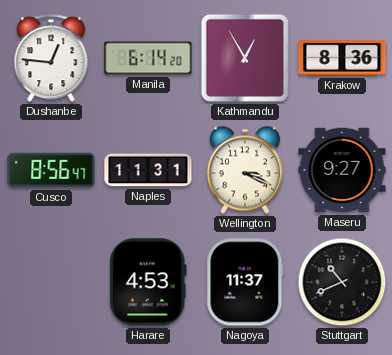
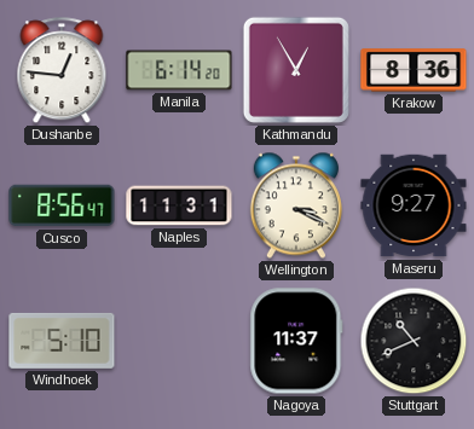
Windhoek: none -> 5:10 (62, 341)
Harare: 4:53 -> none (148, 282)
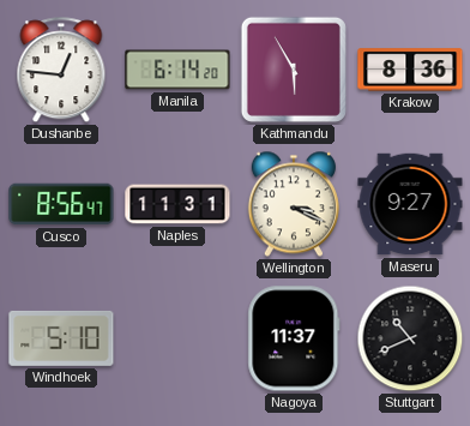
Kathmandu: 12:55 -> 5:55 (294, 70)
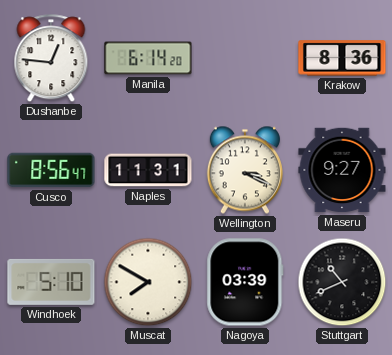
Kathmandu: 5:55 -> none (294, 70)
Muscat: none -> 7:50 (148, 282)
Nagoya: 11:37 -> 03:39 (245, 282)
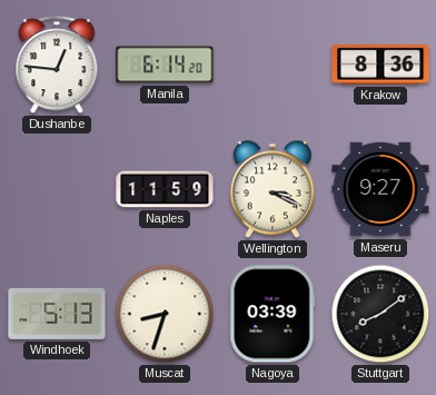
Cusco: 8:56 -> none (51, 170)
Naples: 11:31 -> 11:59 (165, 189)
Windhoek: 5:10 -> 5:13 (57, 314)
Muscat: 7:50 -> 8:33 (165, 314)
Stuttgart: 10:41 -> 8:09 (380, 314)
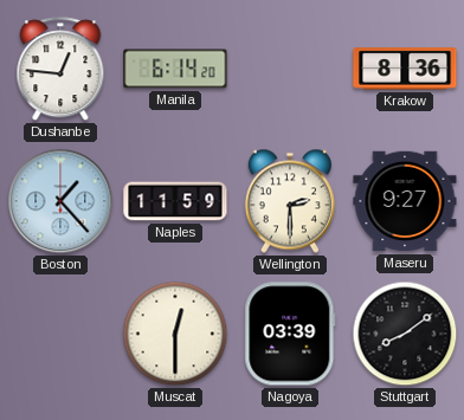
Boston: none -> 1:23 (60, 201)
Wellington: 3:19 -> 2:30 (290, 201)
Windhoek: 5:13 -> none (57, 314)
Muscat: 8:33 -> 12:30 (175, 334)
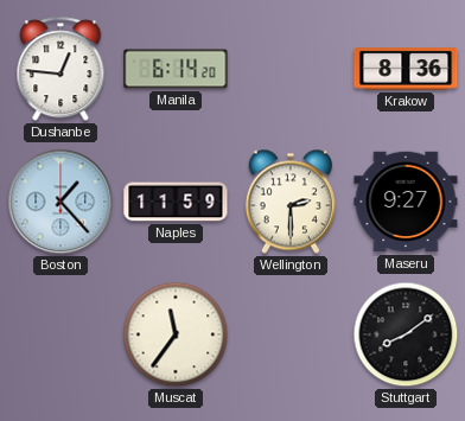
Muscat: 12:30 -> 11:36 (176, 334)
Nagoya: 03:39 -> none (290, 334)
